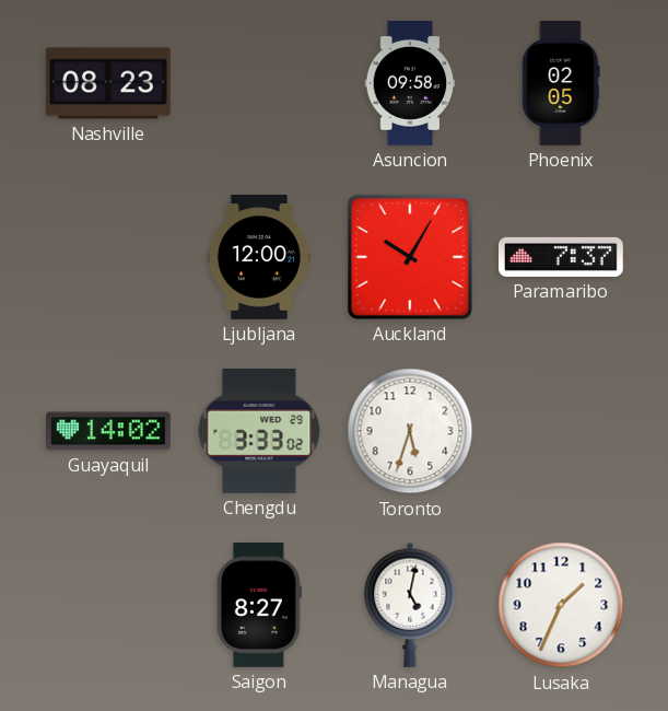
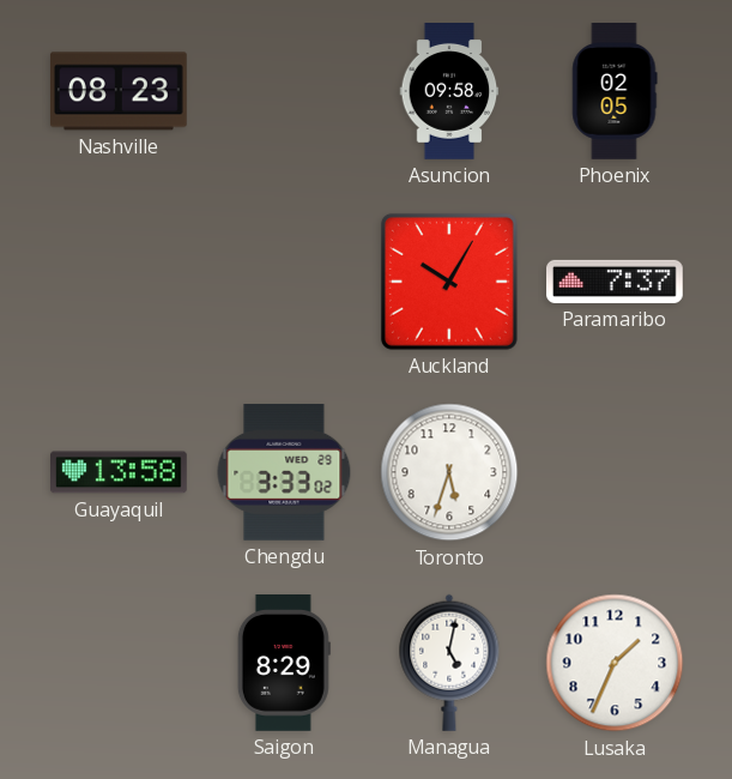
Ljubljana: 12:00 -> none (259, 258)
Guayaquil: 14:02 -> 13:58 (120, 472)
Saigon: 8:27 -> 8:29 (284, 664)
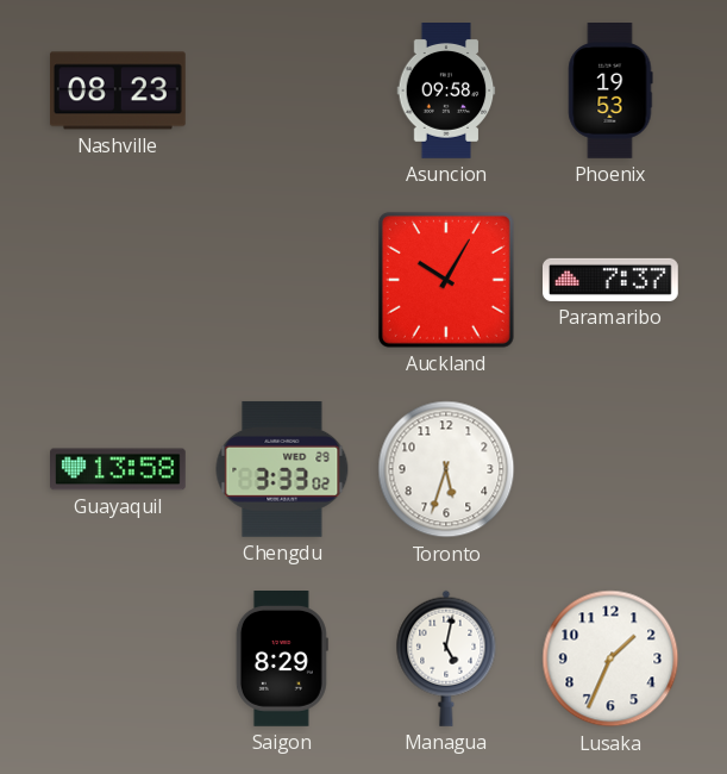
Phoenix: 02:05 -> 19:53 (610, 92)
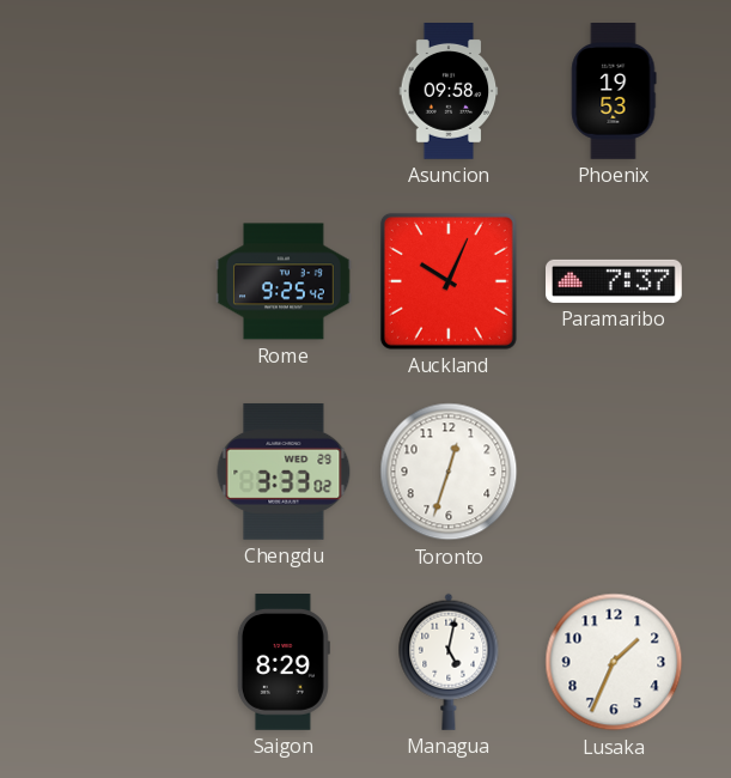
Nashville: 08:23 -> none (118, 90)
Rome: none -> 9:25 (285, 281)
Auckland: 10:05 -> 10:04 (449, 281)
Guayaquil: 13:58 -> none (119, 469)
Toronto: 5:33 -> 12:33 (449, 472)
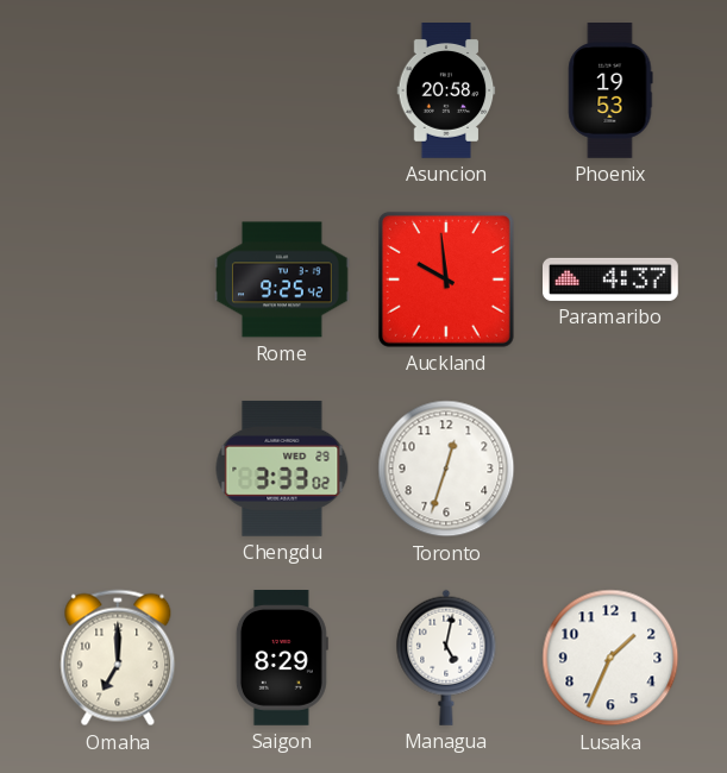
Asuncion: 09:58 -> 20:58 (446, 92)
Auckland: 10:04 -> 9:59 (446, 279)
Paramaribo: 7:37 -> 4:37 (612, 279)
Omaha: none -> 7:00 (118, 658)
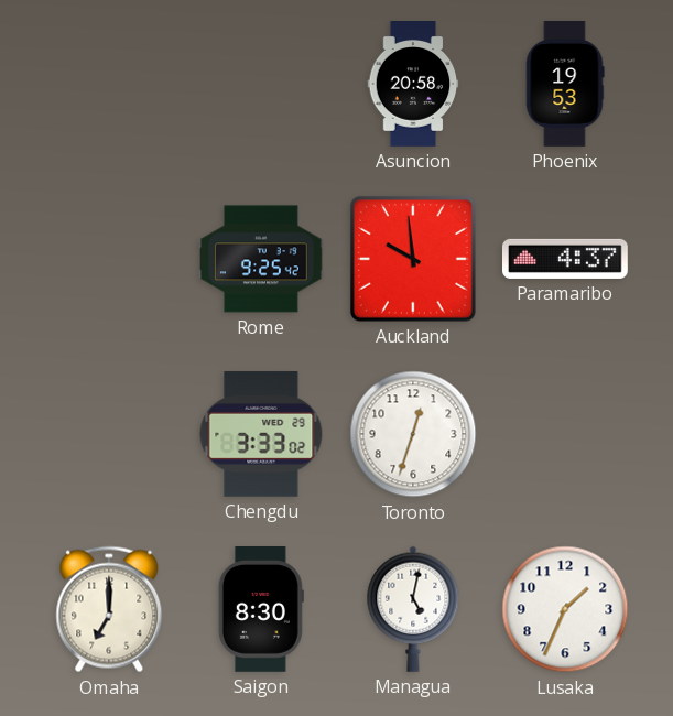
Saigon: 8:29 -> 8:30 (261, 610)
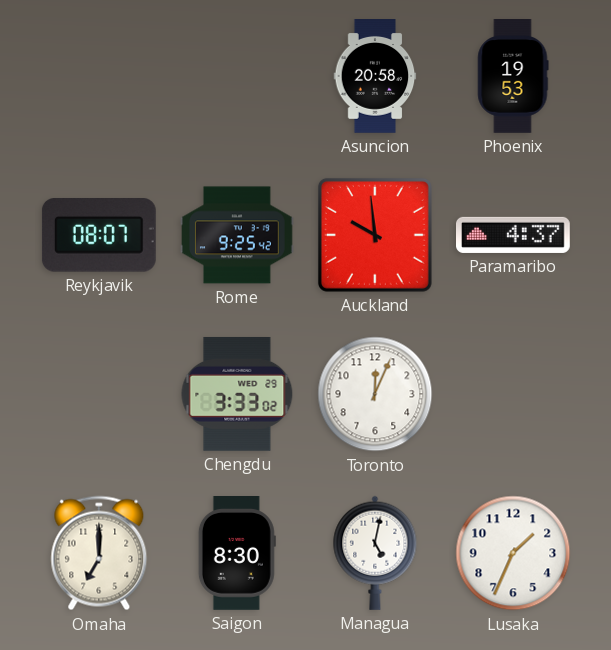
Reykjavik: none -> 08:07 (99, 236)
Toronto: 12:33 -> 12:04 (375, 394)
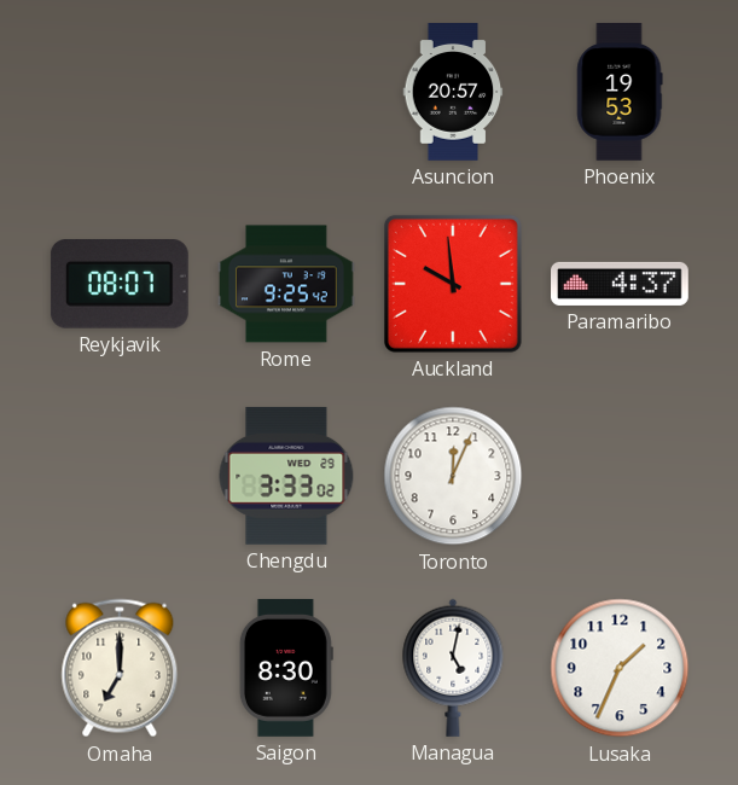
Asuncion: 20:58 -> 20:57 (453, 93)
